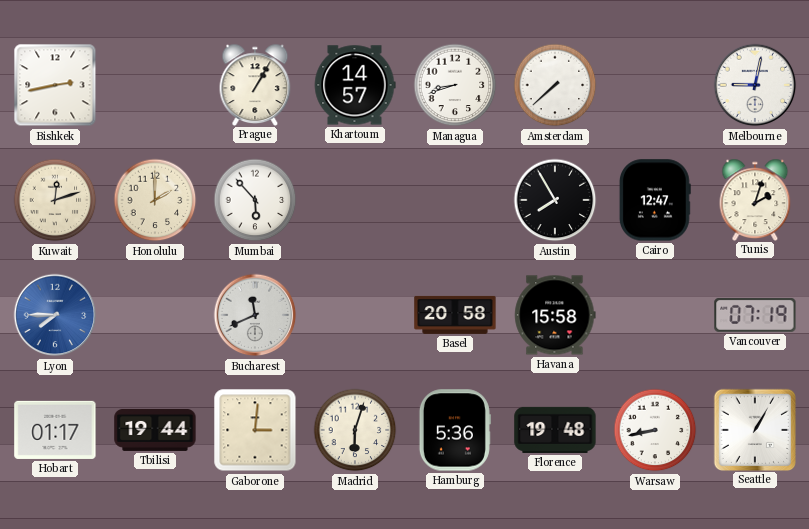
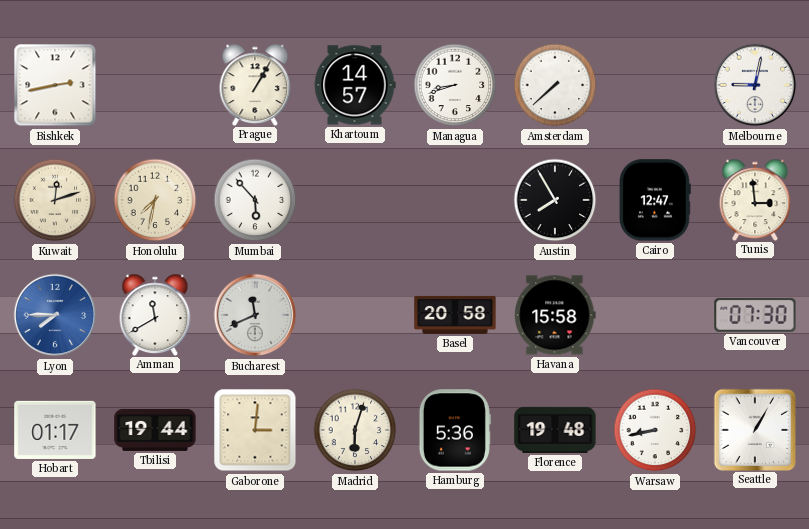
Honolulu: 2:00 -> 7:32 (155, 200)
Tunis: 2:03 -> 2:59 (755, 199)
Amman: none -> 11:40 (155, 314)
Vancouver: 07:19 -> 07:30 (755, 315)
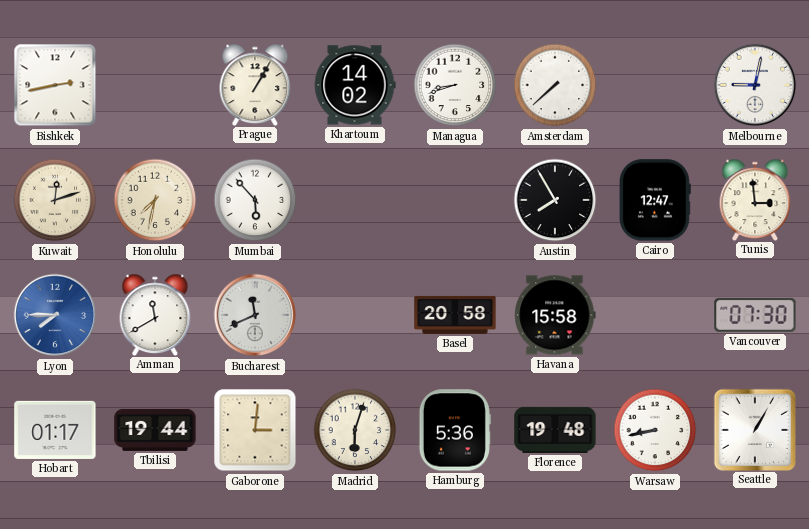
Khartoum: 14:57 -> 14:02 (355, 85)
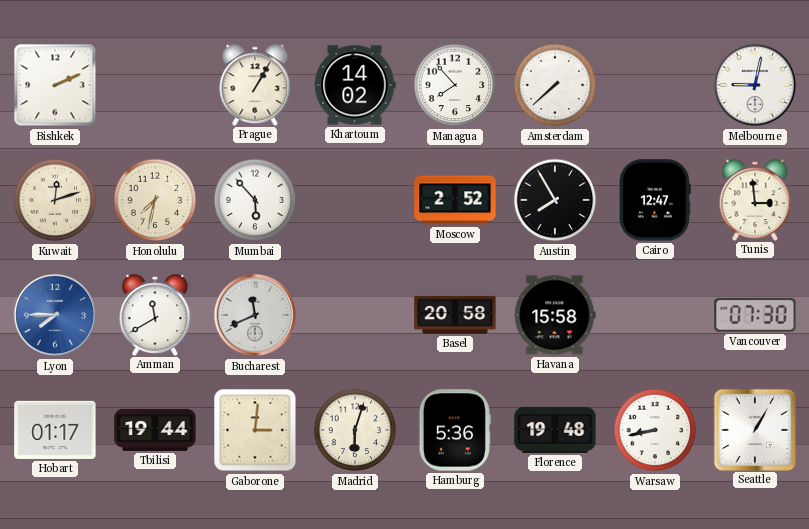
Bishkek: 2:43 -> 2:11 (55, 85)
Managua: 8:42 -> 7:53 (455, 85)
Moscow: none -> 2:52 (455, 200)
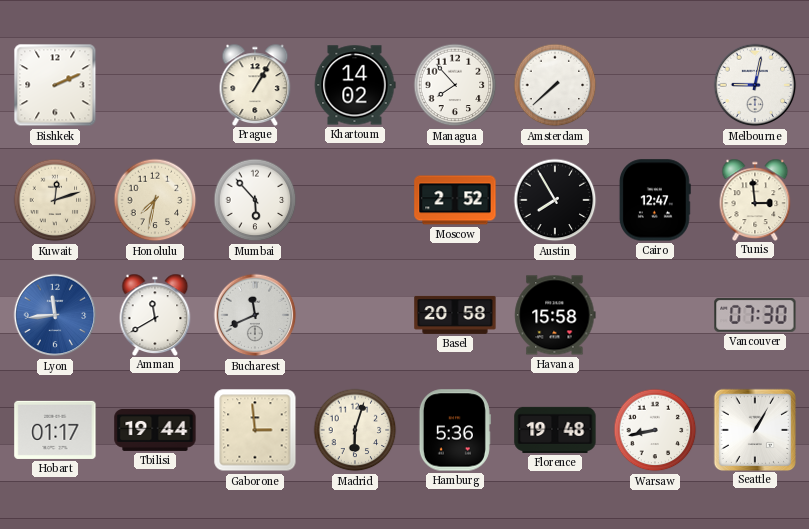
Lyon: 7:45 -> 11:44 (55, 315)
Gaborone: 3:01 -> 2:59 (255, 430)
